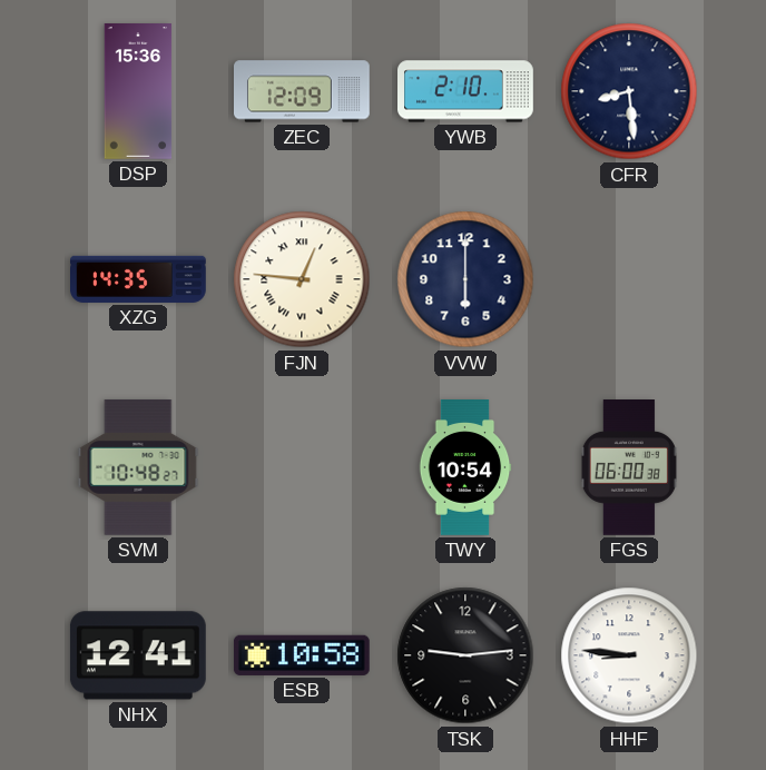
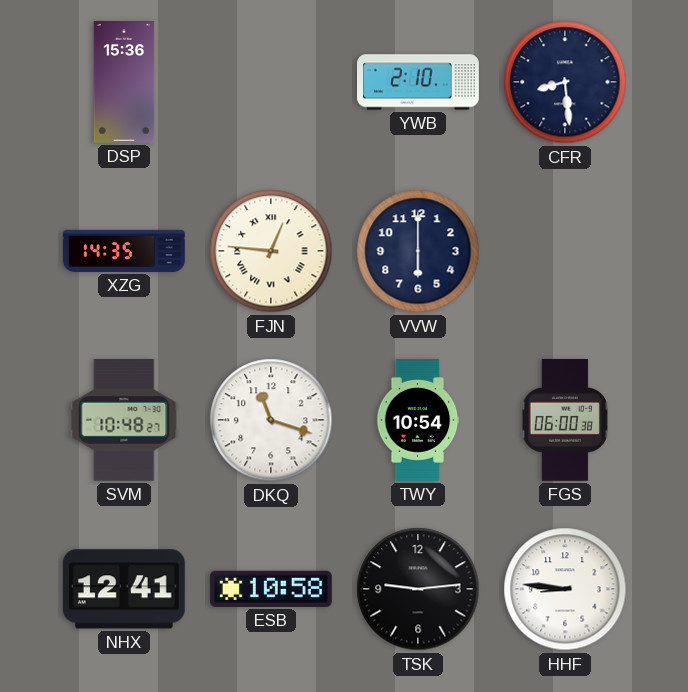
ZEC: 12:09 -> none (303, 91)
DKQ: none -> 11:18 (271, 420)
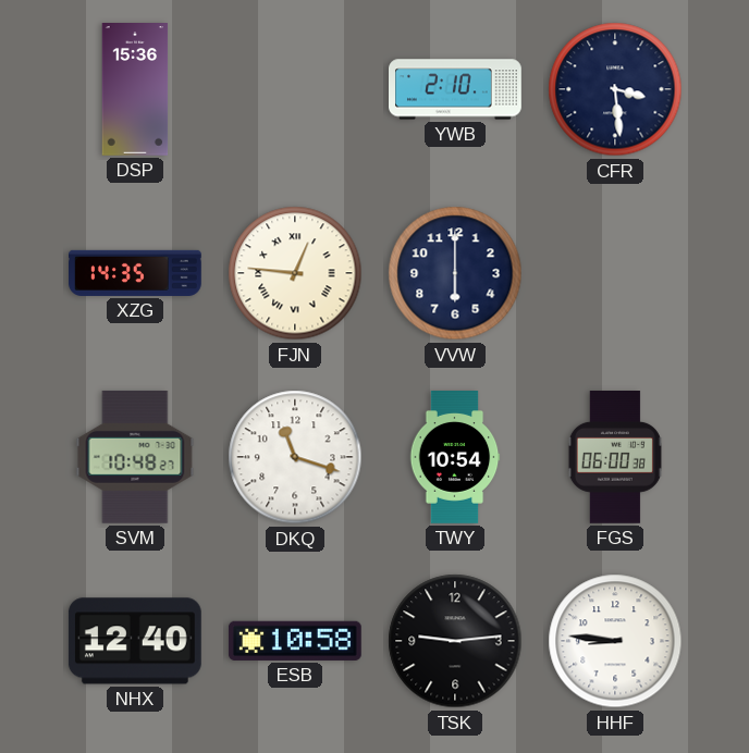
CFR: 8:29 -> 3:29 (615, 89)
NHX: 12:41 -> 12:40 (135, 641)
